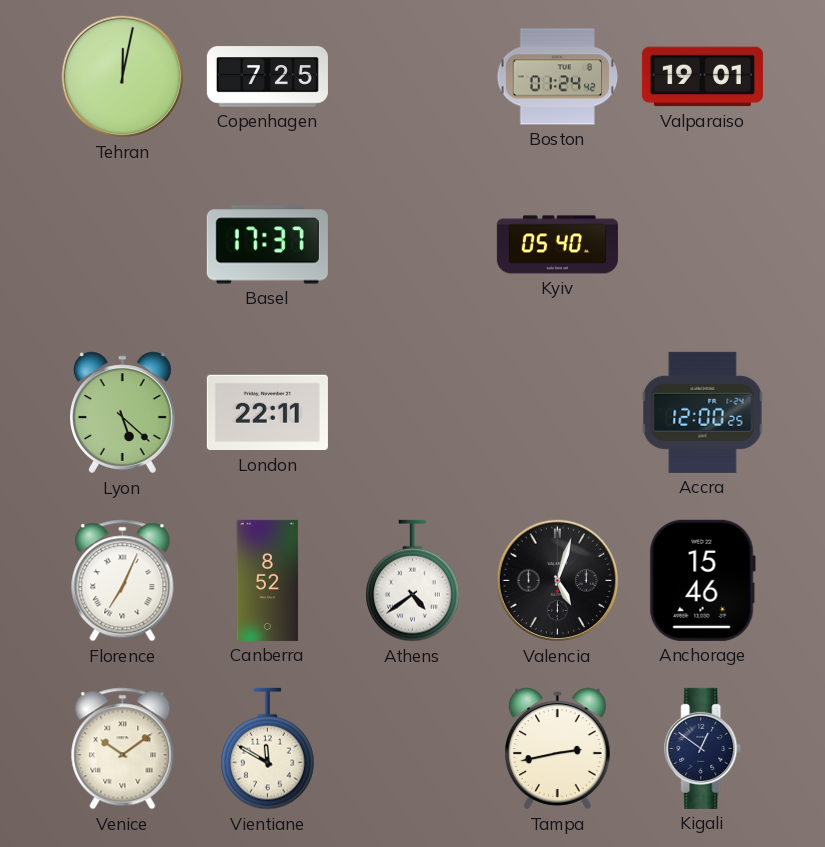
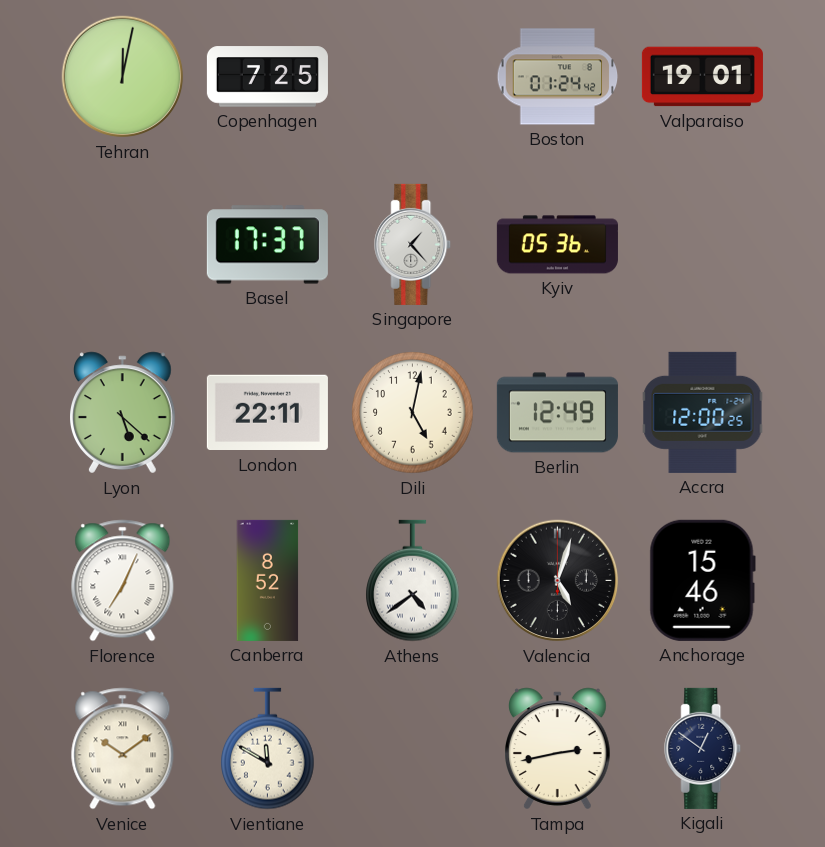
Singapore: none -> 1:23 (413, 244)
Kyiv: 05:40 -> 05:36 (557, 245)
Dili: none -> 5:02 (413, 413)
Berlin: none -> 12:49 (557, 413)
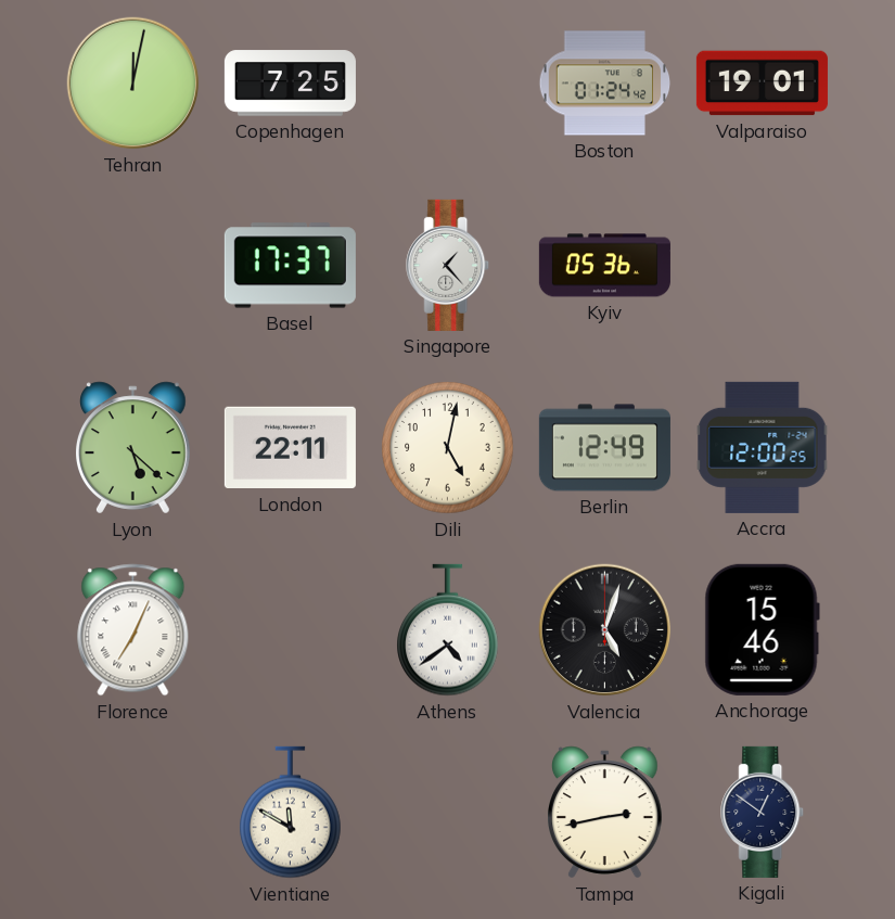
Canberra: 8:52 -> none (268, 580)
Venice: 10:09 -> none (123, 749)
